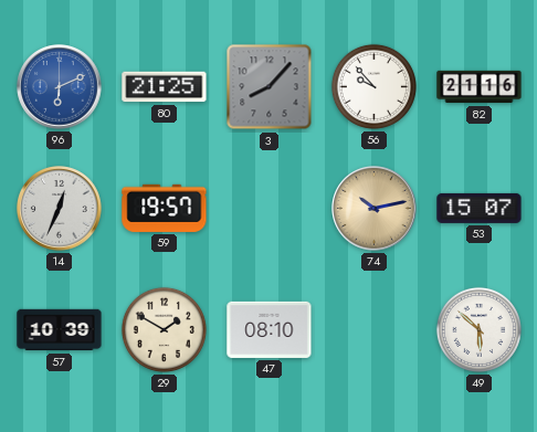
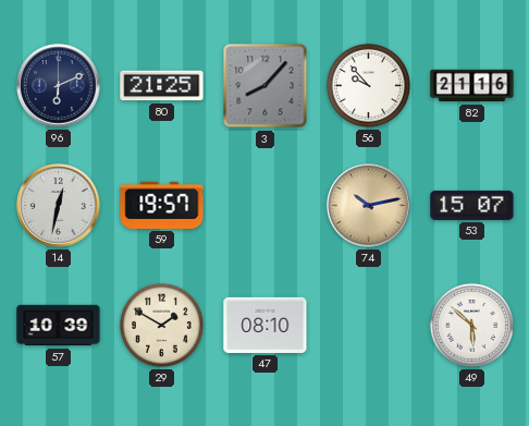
96 dial: blue -> navy (59, 86)
14: 12:34 -> 12:32 (59, 206)
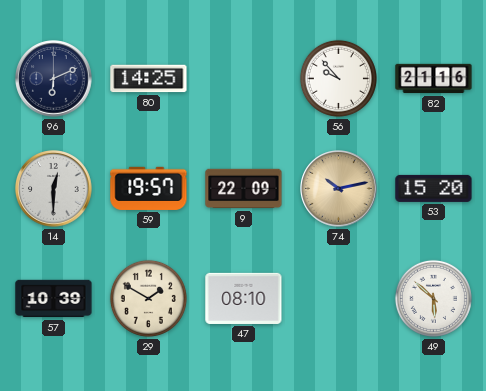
80: 21:25 -> 14:25 (149, 79)
3: 8:07 -> none (266, 86)
14: 12:32 -> 12:30 (54, 189)
9: none -> 22:09 (244, 189)
53: 15:07 -> 15:20 (434, 188)
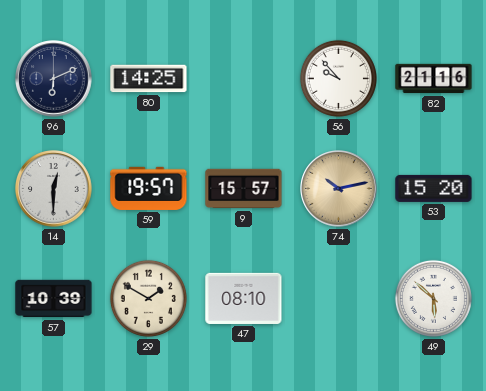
9: 22:09 -> 15:57 (244, 189)
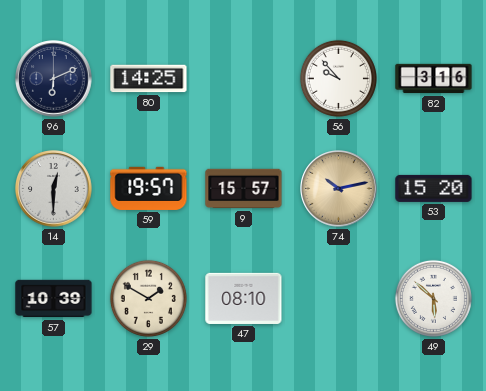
82: 21:16 -> 3:16 (434, 79)
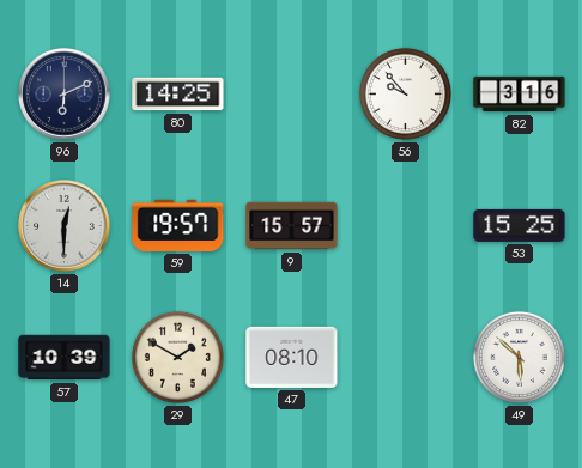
74: 10:13 -> none (339, 189)
53: 15:20 -> 15:25 (520, 225)
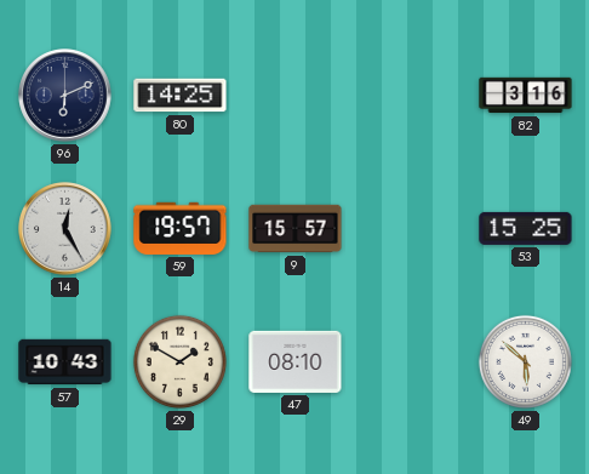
56: 9:53 -> none (405, 93)
14: 12:30 -> 12:25 (65, 229)
57: 10:39 -> 10:43 (65, 362)
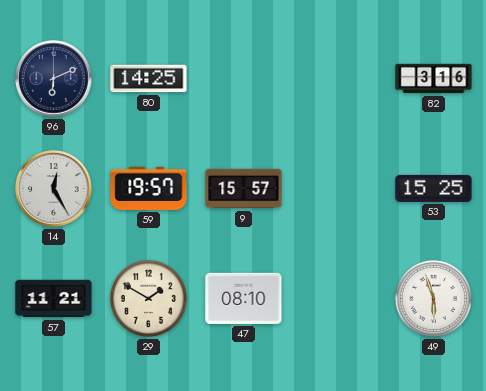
57: 10:43 -> 11:21 (54, 299)
49: 5:52 -> 5:57 (433, 298)
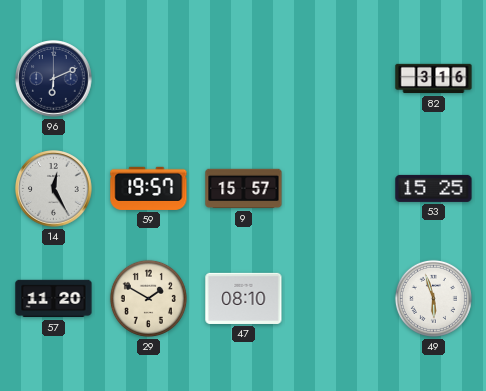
80: 14:25 -> none (149, 79)
57: 11:21 -> 11:20 (54, 299)
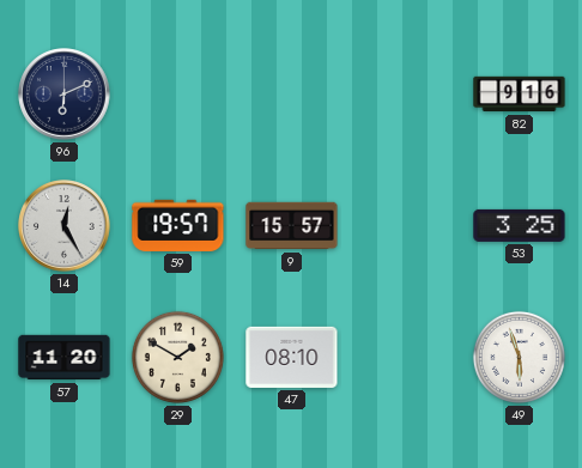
82: 3:16 -> 9:16 (520, 95)
53: 15:25 -> 3:25 (520, 225)
